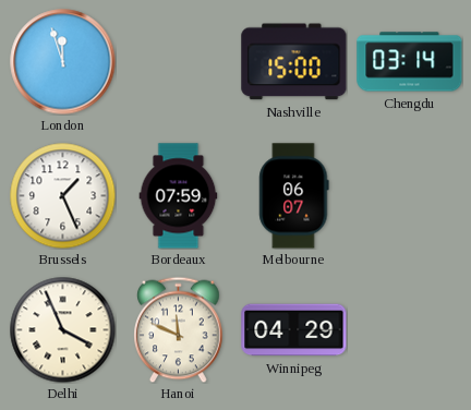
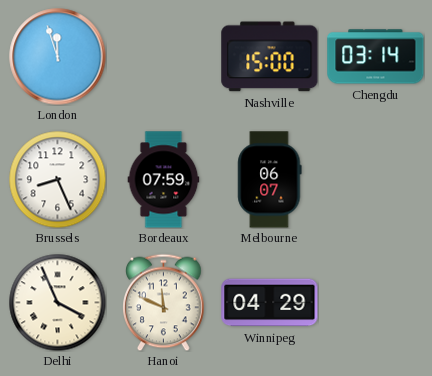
Brussels: 1:26 -> 8:26 (57, 179)
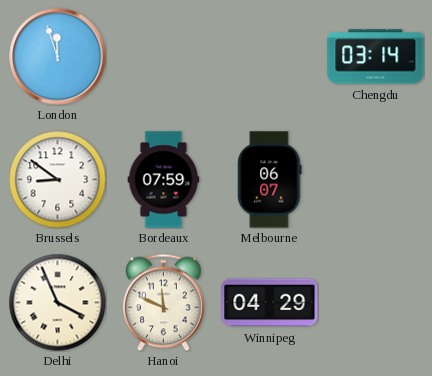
Nashville: 15:00 -> none (270, 57)
Brussels: 8:26 -> 8:51 (57, 179)
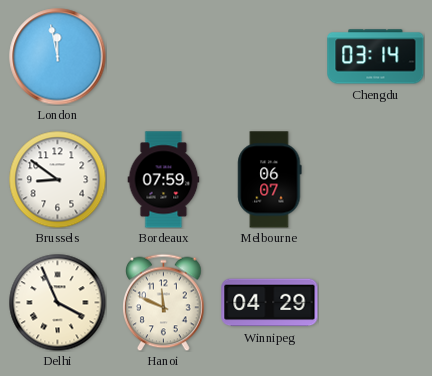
London: 11:57 -> 11:58 (58, 57)
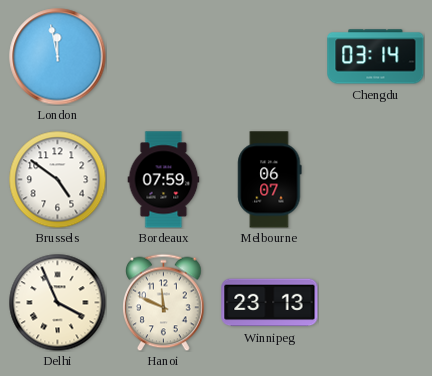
Brussels: 8:51 -> 4:51 (57, 179)
Winnipeg: 04:29 -> 23:13 (270, 303)
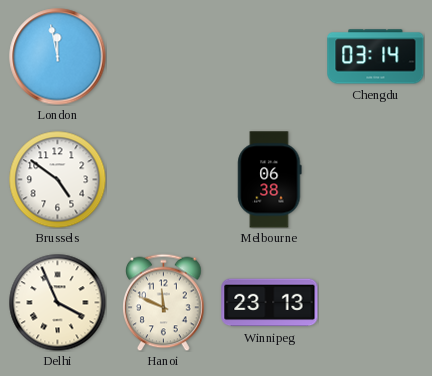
Bordeaux: 07:59 -> none (164, 180)
Melbourne: 06:07 -> 06:38 (270, 180)
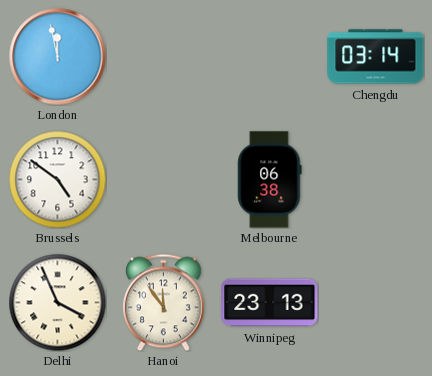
Hanoi: 11:49 -> 11:54 (164, 302)
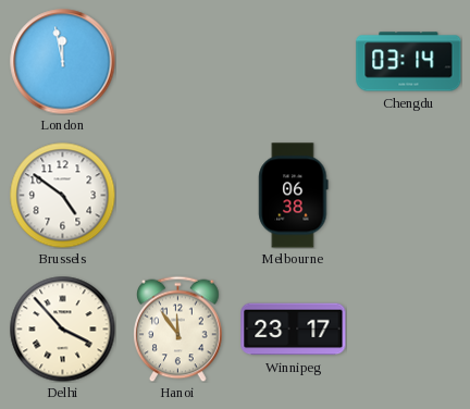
Delhi: 3:56 -> 3:53 (62, 329)
Winnipeg: 23:13 -> 23:17 (294, 330)
